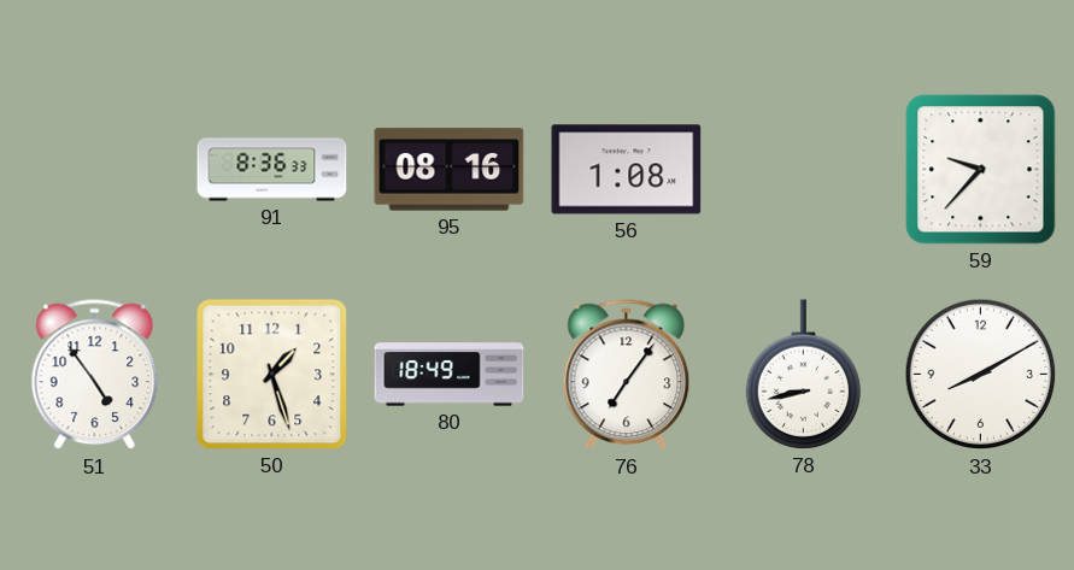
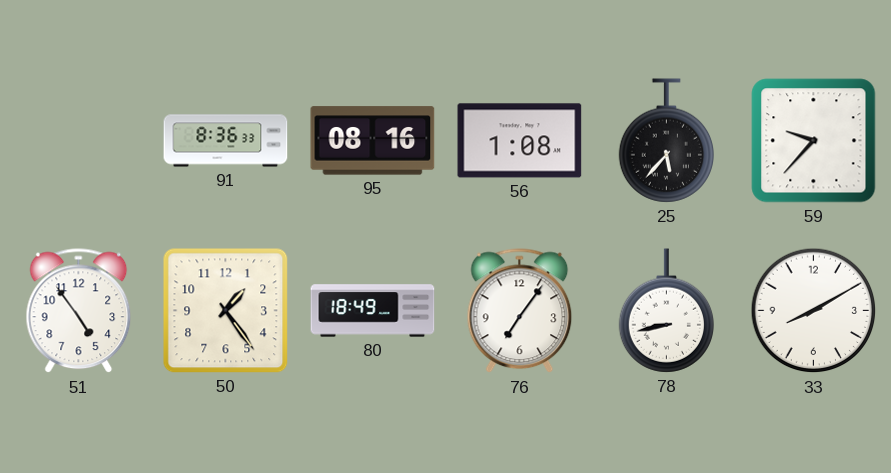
25: none -> 5:37 (666, 141)
50: 1:27 -> 1:24 (226, 311)
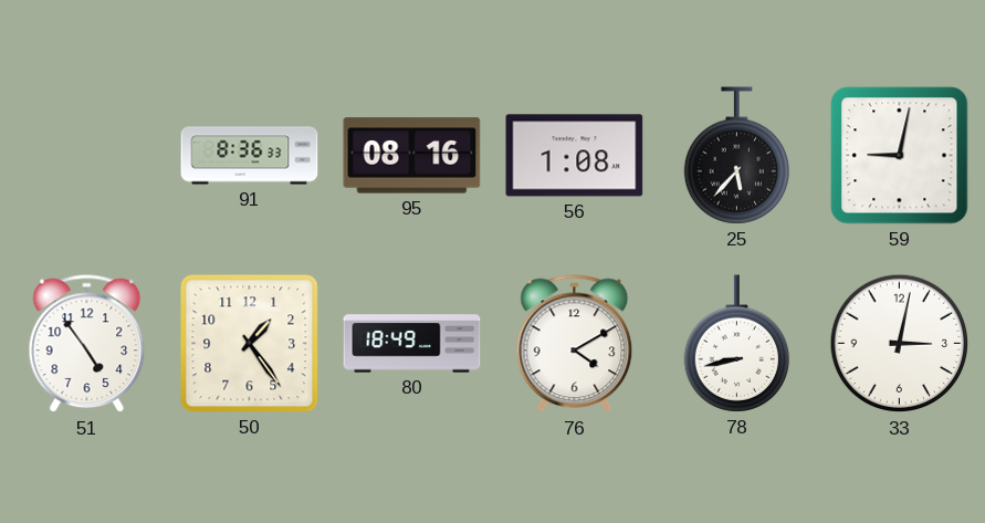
59: 9:37 -> 9:02 (900, 156)
76: 7:06 -> 4:10 (575, 344)
33: 8:10 -> 3:02 (900, 344)
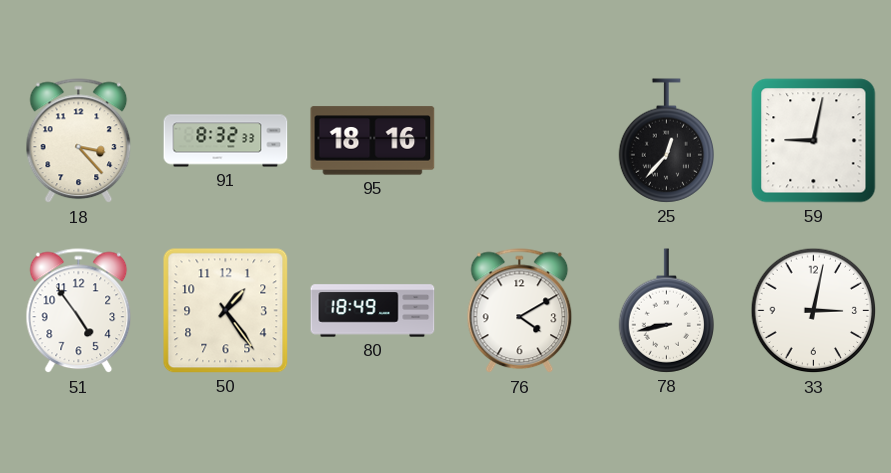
18: none -> 3:23 (79, 141)
91: 8:36 -> 8:32 (226, 141)
95: 08:16 -> 18:16 (373, 141)
56: 1:08 -> none (575, 156)
25: 5:37 -> 12:37 (666, 141)
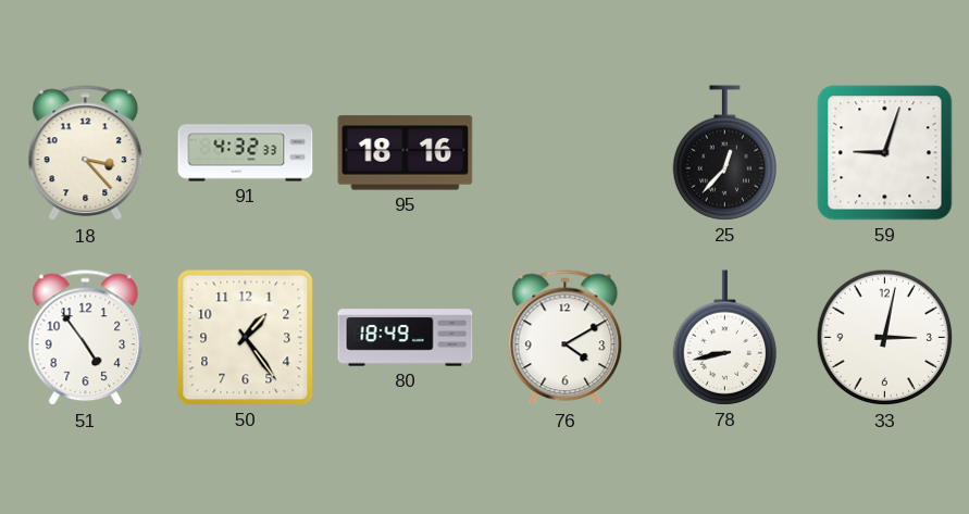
91: 8:32 -> 4:32 (246, 153)
59: 9:02 -> 9:03 (885, 153)
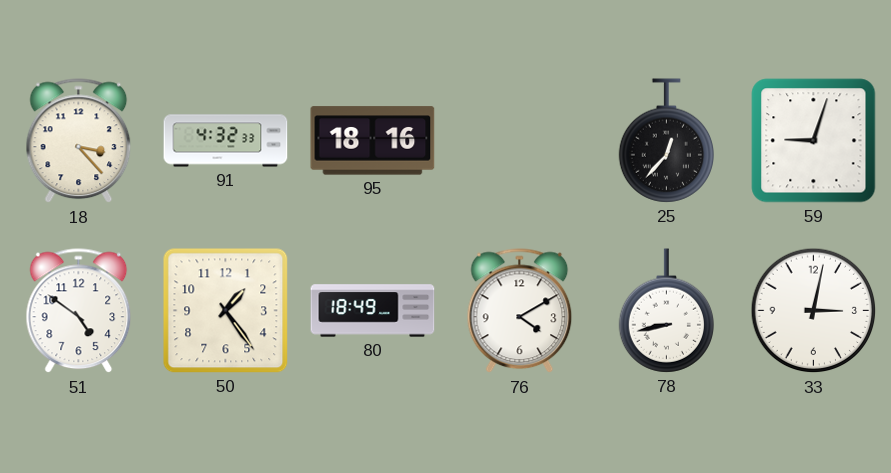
51: 4:54 -> 4:51 (79, 311)
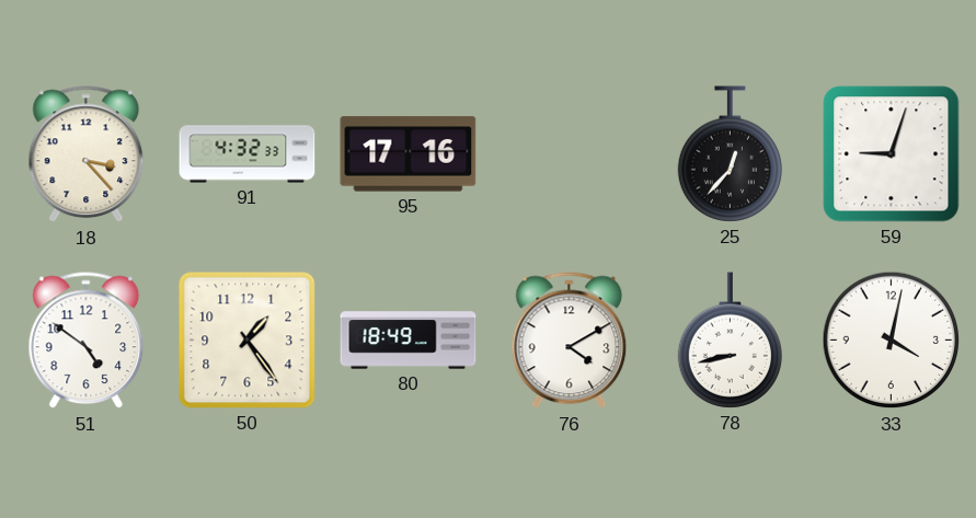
95: 18:16 -> 17:16 (409, 154)
33: 3:02 -> 4:02 (892, 341)
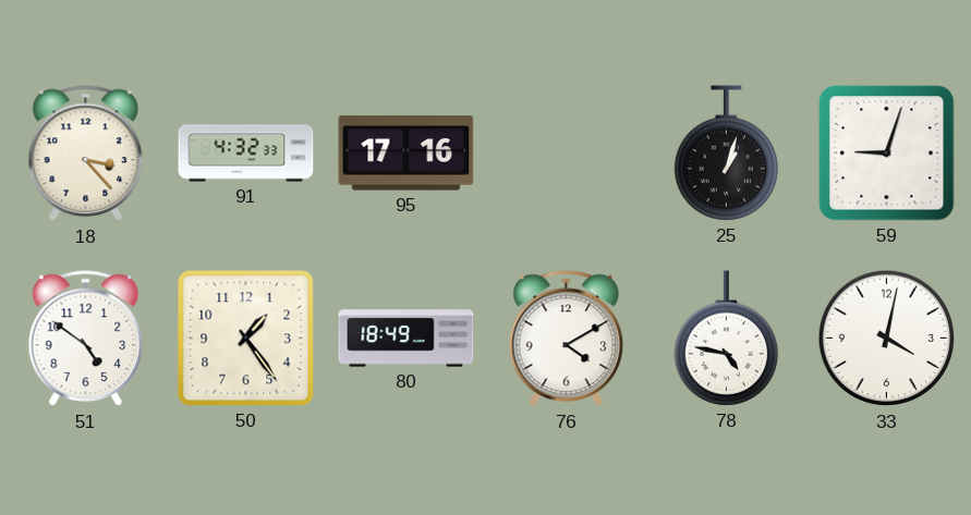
25: 12:37 -> 1:03 (726, 154)
78: 8:43 -> 4:47 (726, 339)
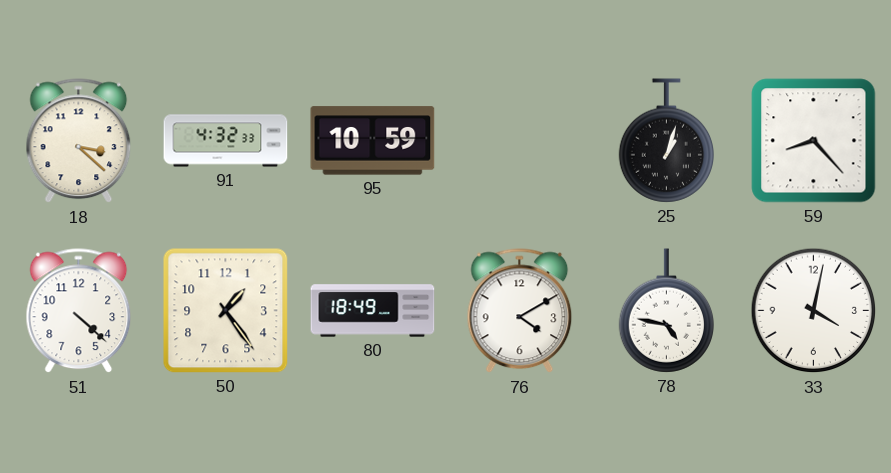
18: 3:23 -> 3:22 (79, 141)
95: 17:16 -> 10:59 (373, 141)
59: 9:03 -> 8:23 (814, 141)
51: 4:51 -> 4:22 (79, 311)
